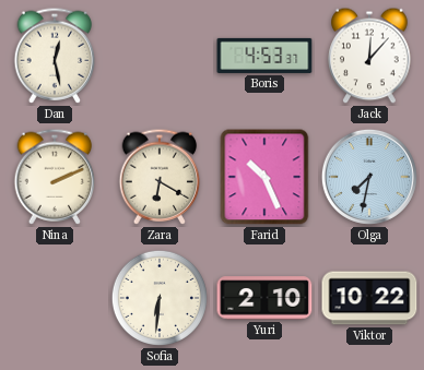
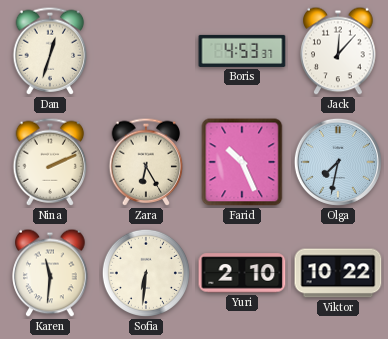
Dan: 12:28 -> 12:33 (50, 51)
Zara: 6:20 -> 6:25 (146, 162)
Karen: none -> 11:31 (50, 273)
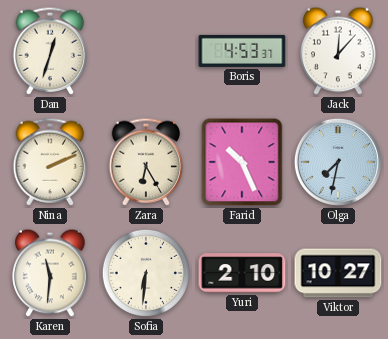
Viktor: 10:22 -> 10:27 (338, 273)
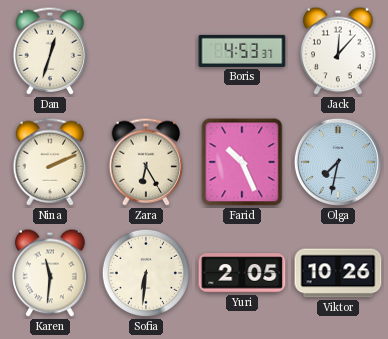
Yuri: 2:10 -> 2:05 (242, 273)
Viktor: 10:27 -> 10:26 (338, 273)
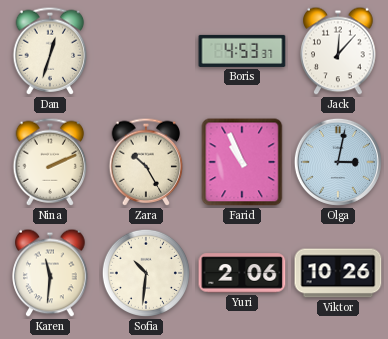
Zara: 6:25 -> 10:25 (146, 162)
Farid: 10:26 -> 10:56 (242, 162)
Olga: 7:32 -> 3:02 (338, 162)
Sofia: 6:31 -> 10:31 (146, 273)
Yuri: 2:05 -> 2:06 (242, 273)
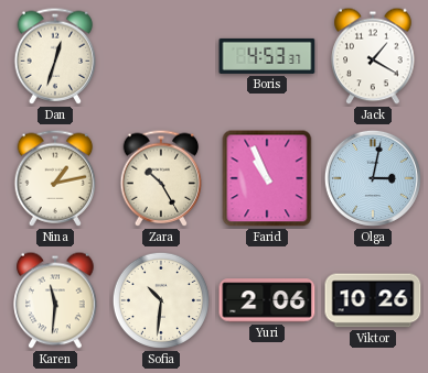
Jack: 12:07 -> 1:20 (373, 56)
Nina: 2:11 -> 1:13 (55, 178)
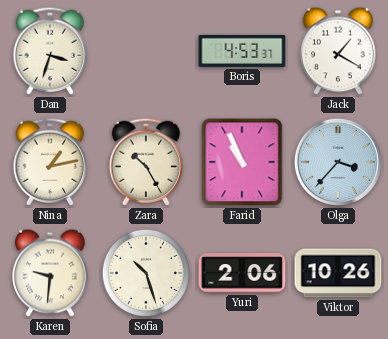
Dan: 12:33 -> 3:33 (50, 51)
Olga: 3:02 -> 3:37 (338, 162)
Karen: 11:31 -> 9:31 (50, 273)
Sofia: 10:31 -> 10:27 (146, 273)
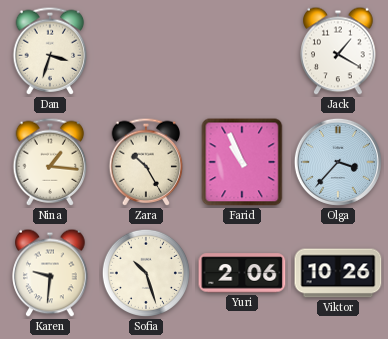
Boris: 4:53 -> none (242, 51)
Nina: 1:13 -> 1:16 (50, 162)
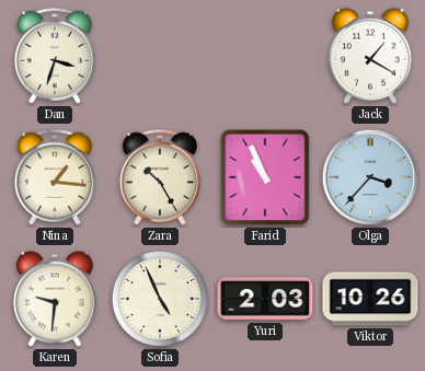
Sofia: 10:27 -> 4:56 (160, 299)
Yuri: 2:06 -> 2:03 (265, 299)
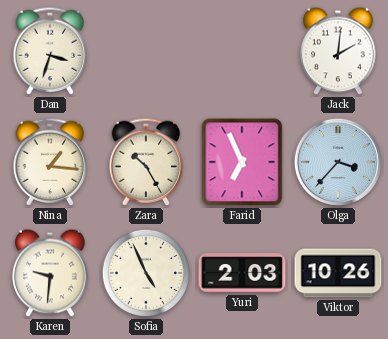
Jack: 1:20 -> 2:01 (338, 51)
Farid: 10:56 -> 6:56 (242, 162)
